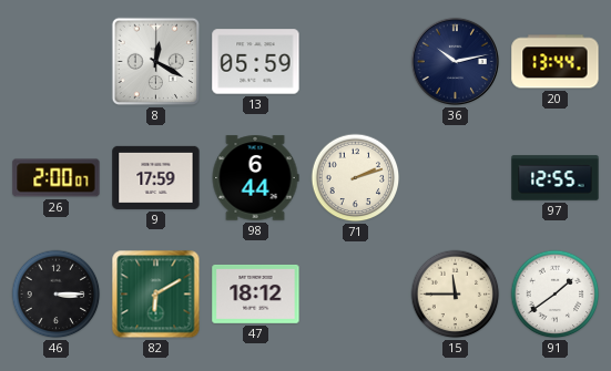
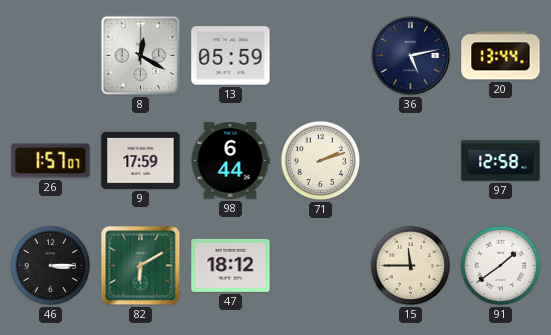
36: 10:13 -> 5:13 (410, 55)
26: 2:00 -> 1:57 (51, 161)
97: 12:55 -> 12:58 (501, 161)
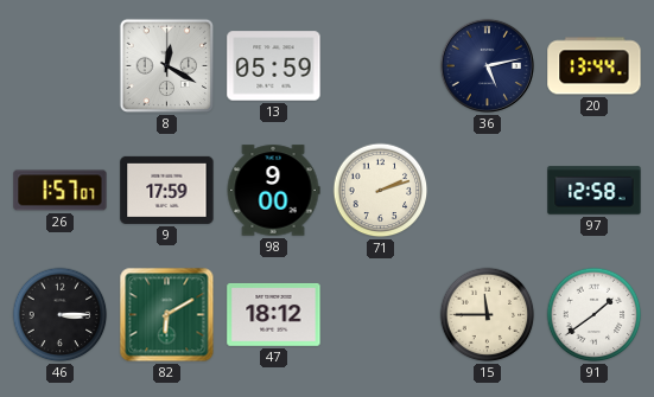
98: 6:44 -> 9:00 (273, 191)
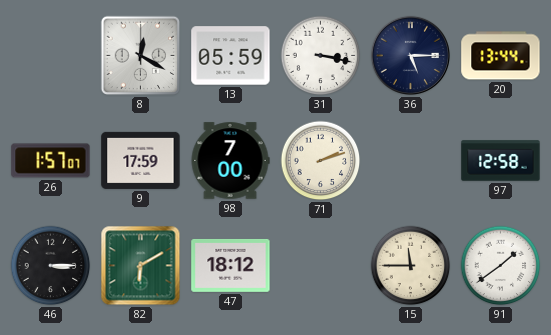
31: none -> 3:17 (321, 56)
36: 5:13 -> 5:15 (410, 55)
98: 9:00 -> 7:00 (230, 161)
